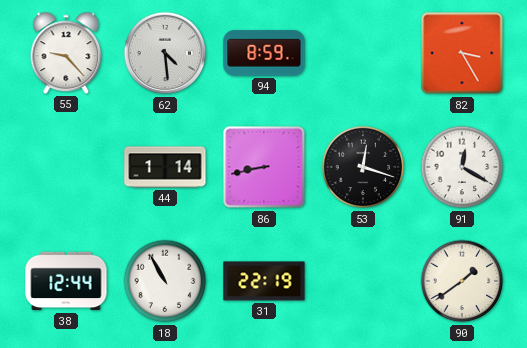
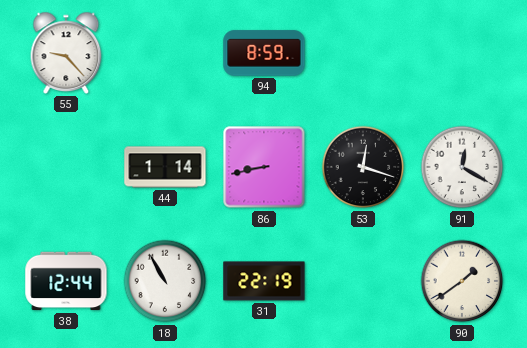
62: 4:29 -> none (165, 53)
82: 3:25 -> none (462, 53)
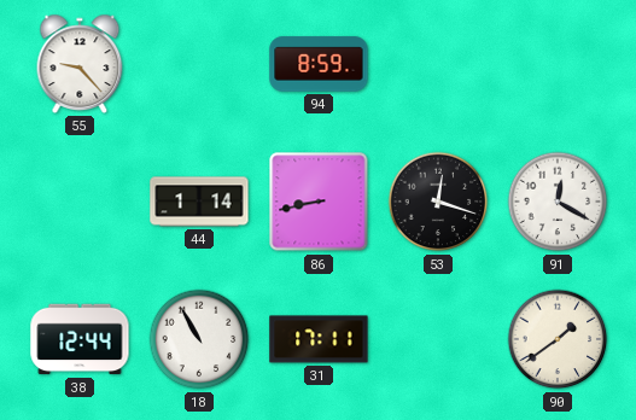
31: 22:19 -> 17:11 (319, 339)
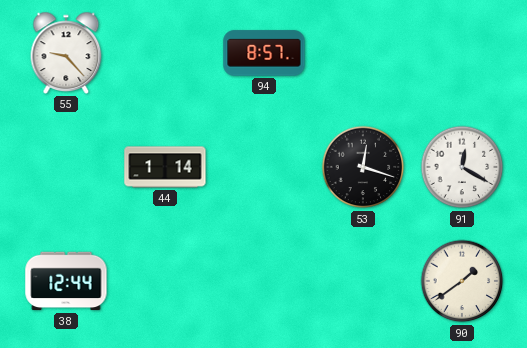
94: 8:59 -> 8:57 (264, 53)
86: 8:43 -> none (319, 202)
18: 10:55 -> none (199, 339)
31: 17:11 -> none (319, 339)
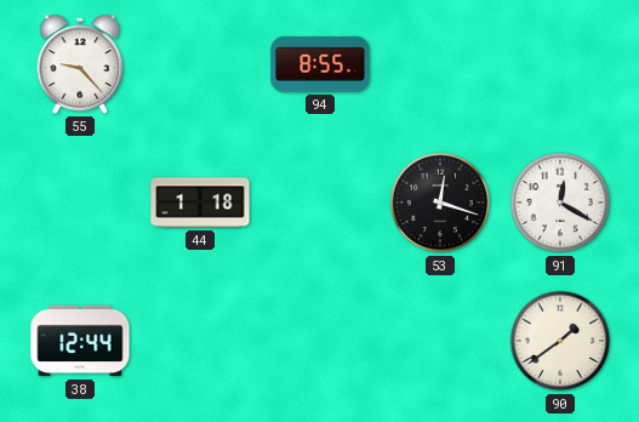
94: 8:57 -> 8:55 (320, 64)
44: 1:14 -> 1:18 (200, 203)
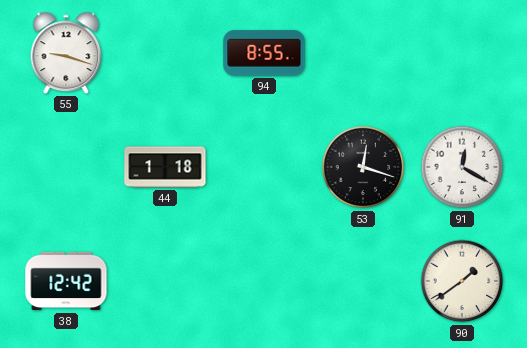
55: 9:23 -> 9:18 (66, 53)
38: 12:44 -> 12:42 (66, 281)
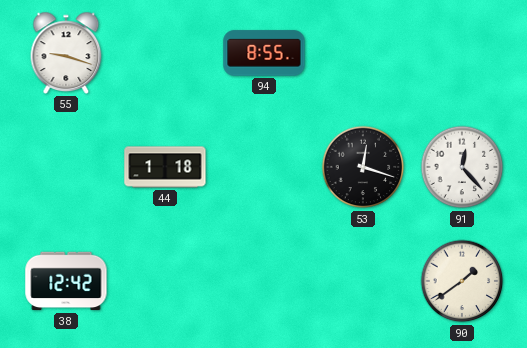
91: 12:20 -> 12:23 (462, 167)
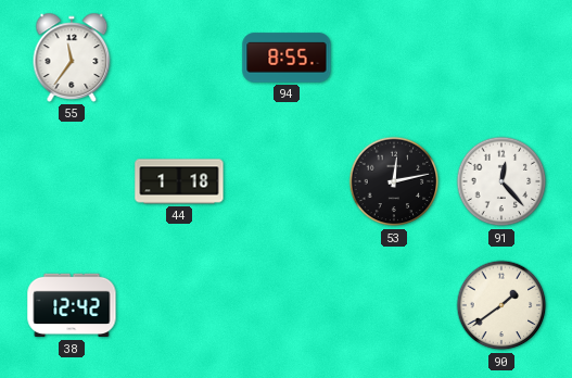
55: 9:18 -> 11:36 (72, 58)
53: 12:18 -> 12:13 (394, 181)
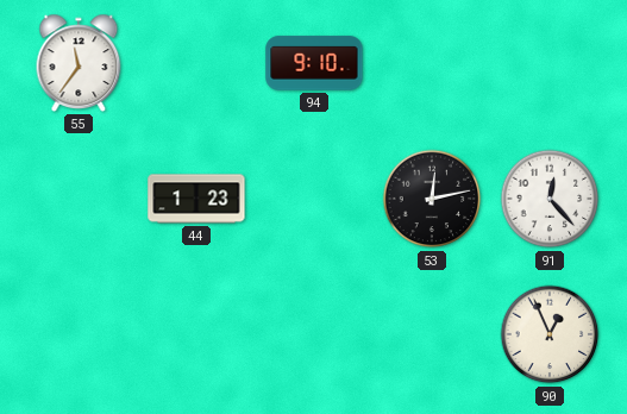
94: 8:55 -> 9:10 (314, 63)
44: 1:18 -> 1:23 (196, 199)
38: 12:42 -> none (72, 305)
90: 1:39 -> 12:56 (550, 334)
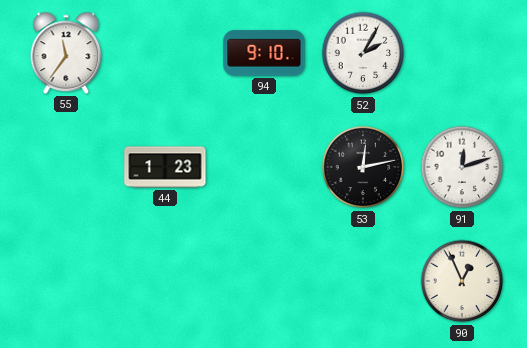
52: none -> 2:05 (363, 53)
91: 12:23 -> 12:12 (462, 167)
